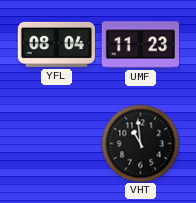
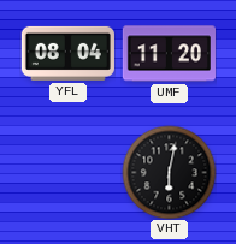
UMF: 11:23 -> 11:20 (169, 54)
VHT: 10:59 -> 6:02 (169, 172)
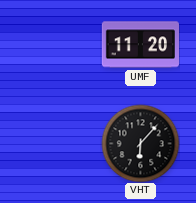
YFL: 08:04 -> none (67, 53)
VHT: 6:02 -> 6:07 (140, 143)
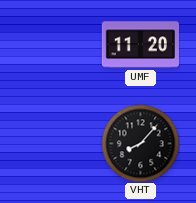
VHT: 6:07 -> 8:07 (140, 143)
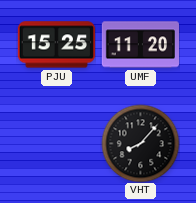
PJU: none -> 15:25 (56, 45)
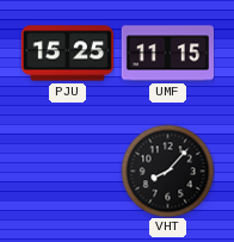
UMF: 11:20 -> 11:15 (167, 54)
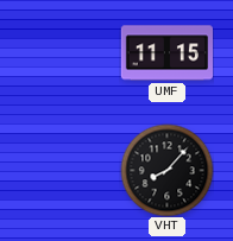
PJU: 15:25 -> none (67, 54)
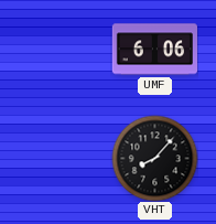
UMF: 11:15 -> 6:06 (154, 50)
